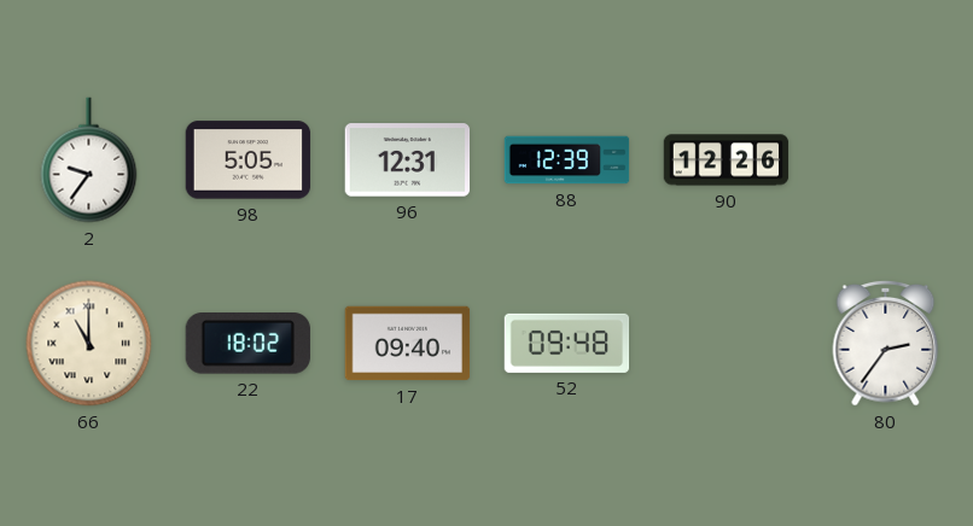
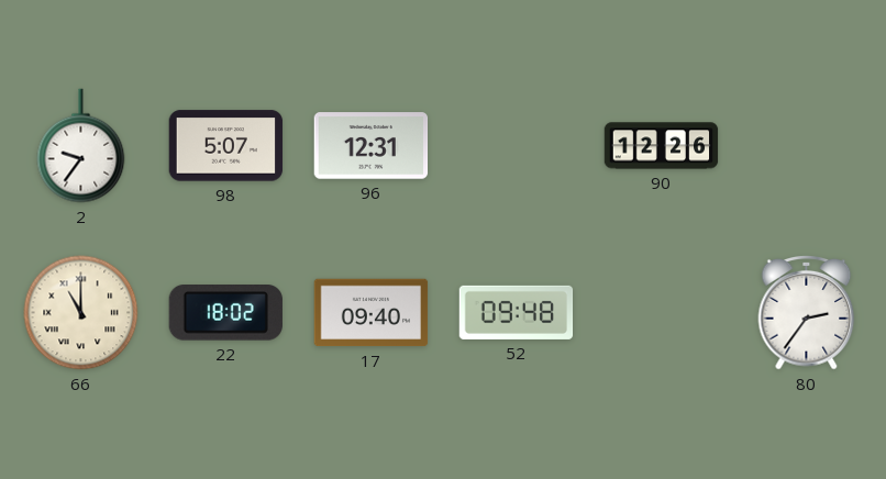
98: 5:05 -> 5:07 (226, 146)
88: 12:39 -> none (567, 160)
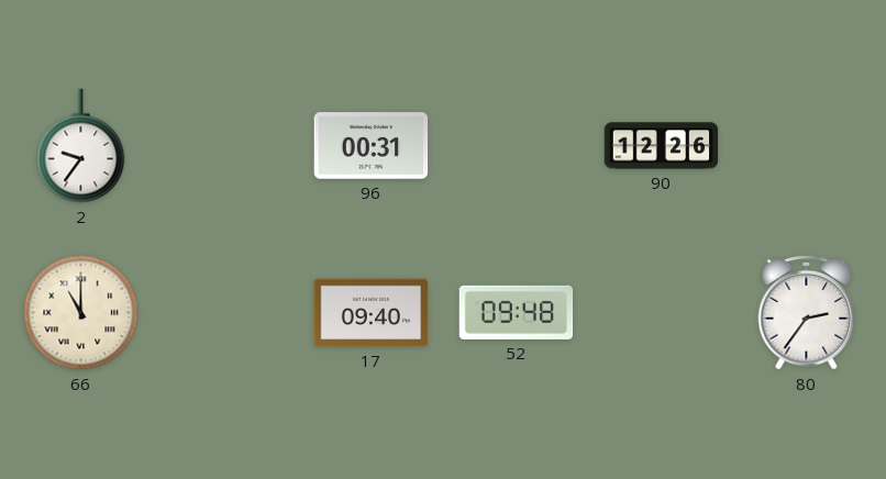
98: 5:07 -> none (226, 146)
96: 12:31 -> 00:31 (372, 146)
22: 18:02 -> none (225, 313)
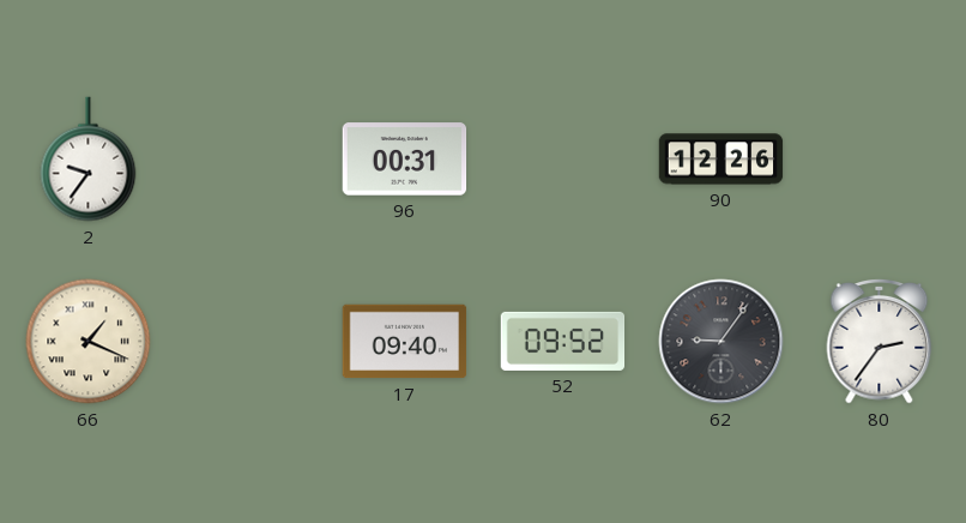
66: 11:00 -> 1:19 (89, 342)
52: 09:48 -> 09:52 (563, 341)
62: none -> 9:06 (722, 342)
